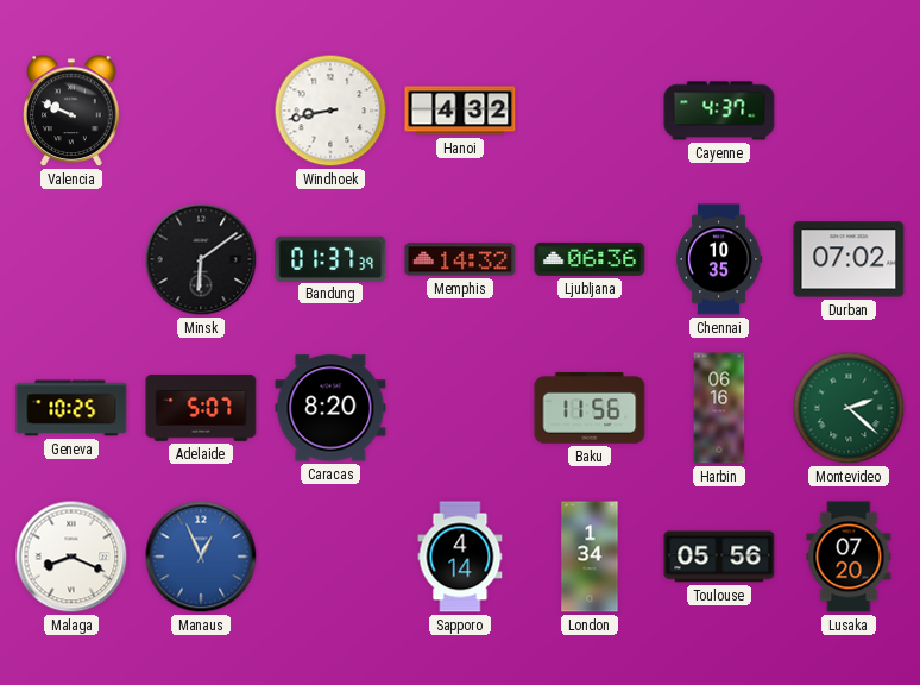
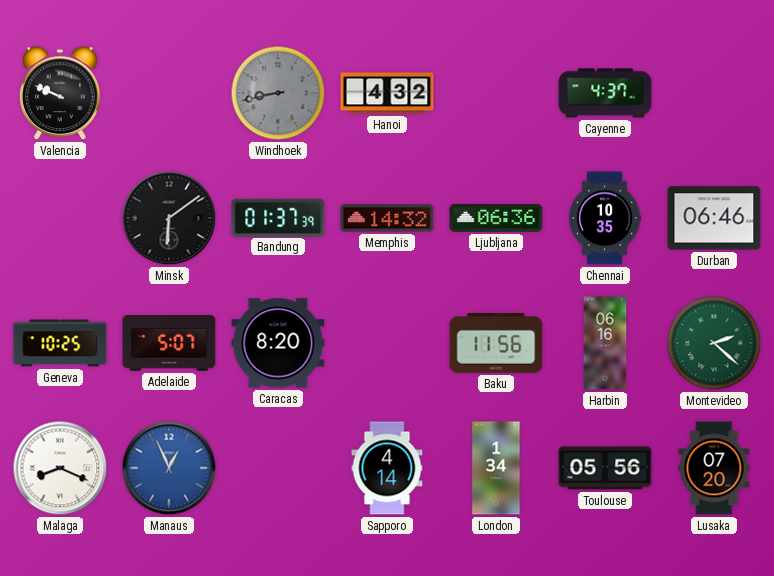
Windhoek dial: white -> grey (278, 93)
Durban: 07:02 -> 06:46 (714, 218)
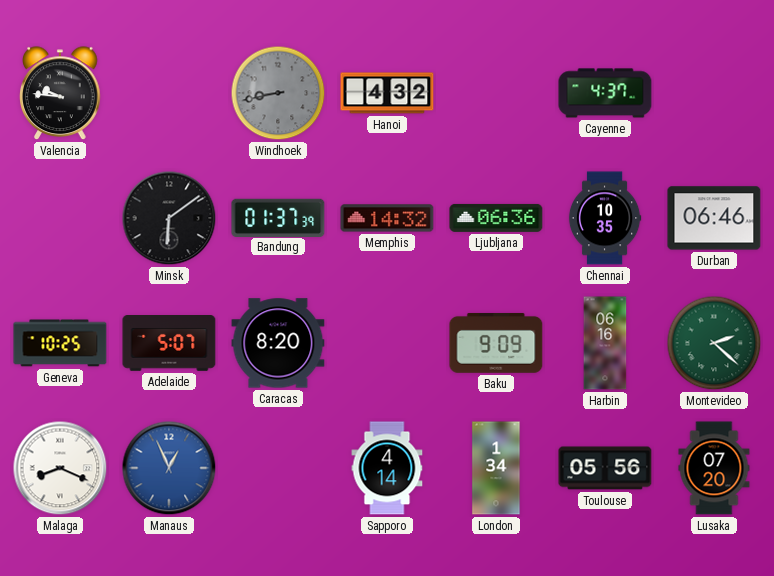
Valencia: 9:49 -> 9:46 (60, 93)
Baku: 11:56 -> 9:09 (496, 343)
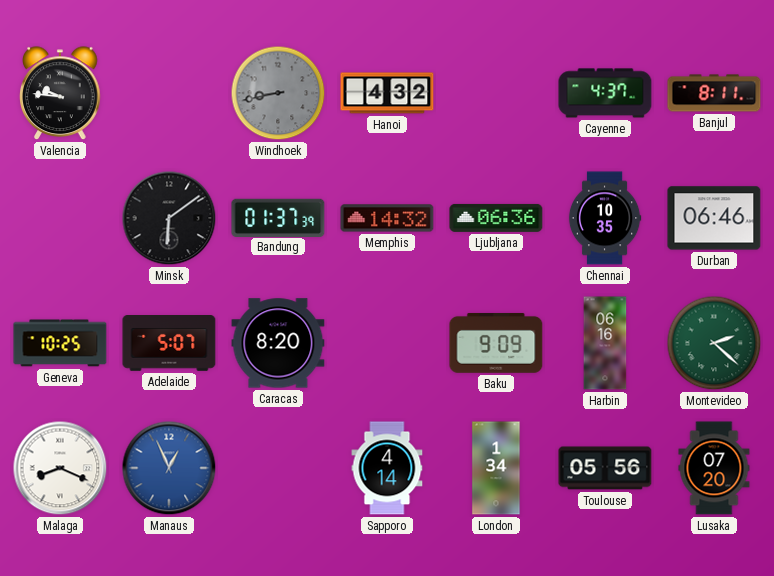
Banjul: none -> 8:11 (714, 93)
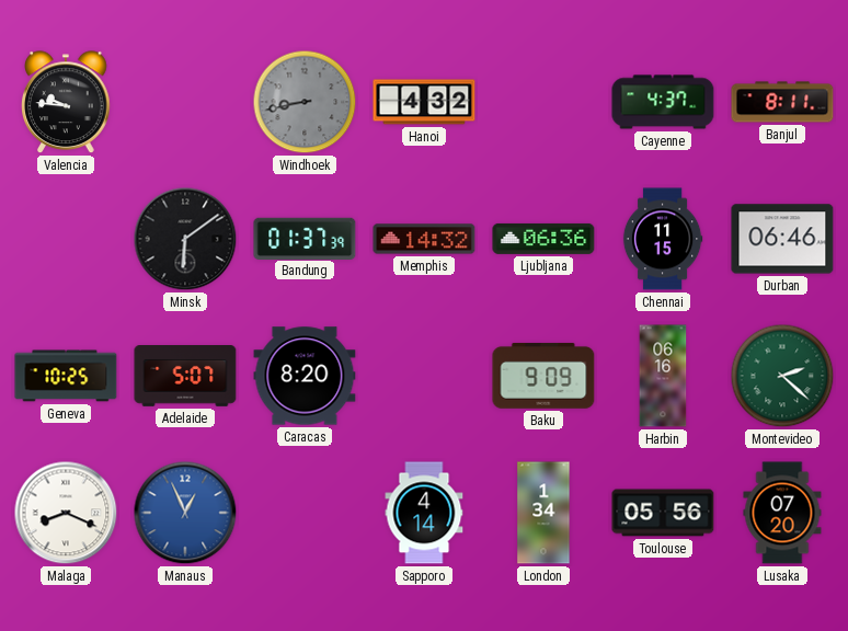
Chennai: 10:35 -> 11:15 (663, 239)
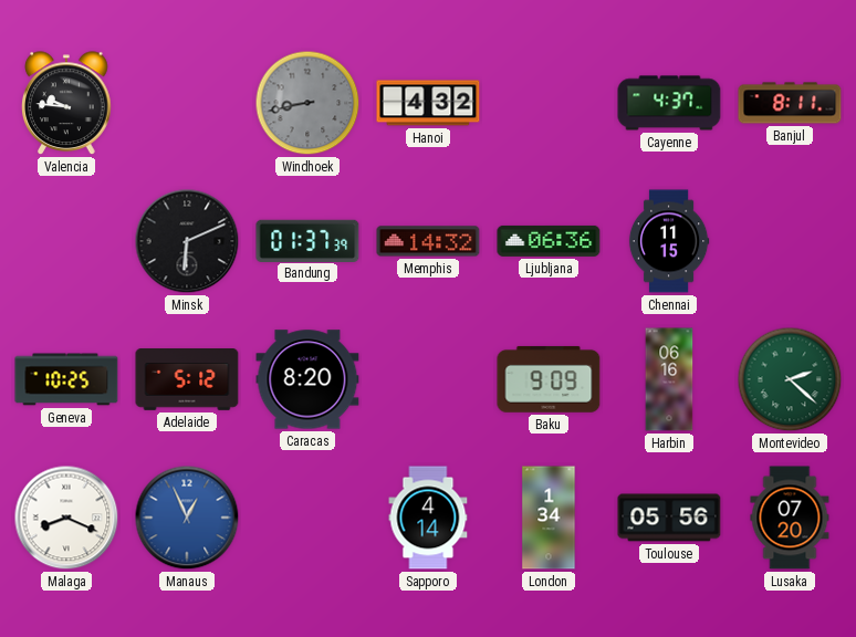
Minsk: 6:09 -> 6:11 (187, 241)
Durban: 06:46 -> none (782, 239)
Adelaide: 5:07 -> 5:12 (187, 380)
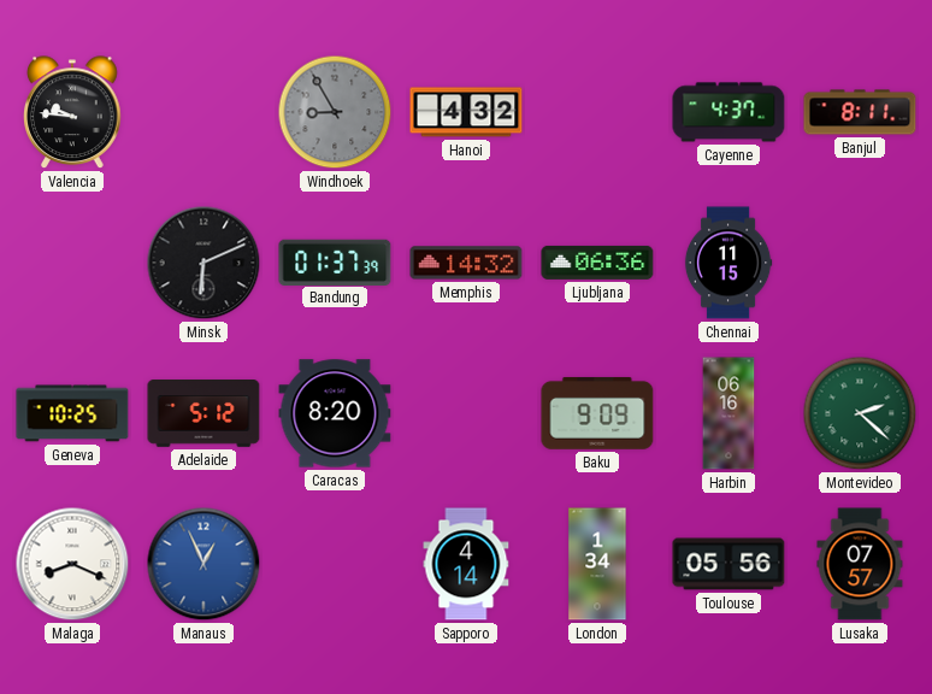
Windhoek: 8:43 -> 8:55 (335, 112)
Lusaka: 07:20 -> 07:57 (860, 564)
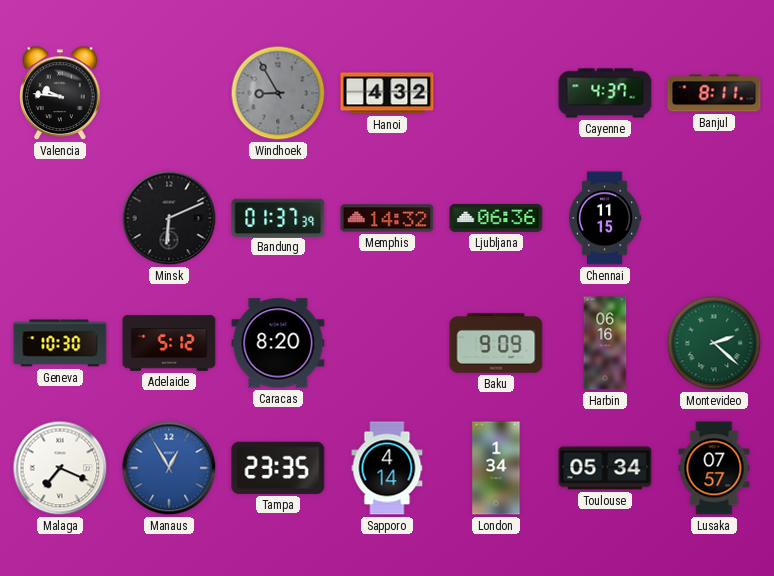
Geneva: 10:25 -> 10:30 (60, 343)
Malaga: 8:19 -> 7:19 (60, 468)
Manaus: 12:56 -> 12:55 (169, 468)
Tampa: none -> 23:35 (278, 468)
Toulouse: 05:56 -> 05:34 (605, 468)
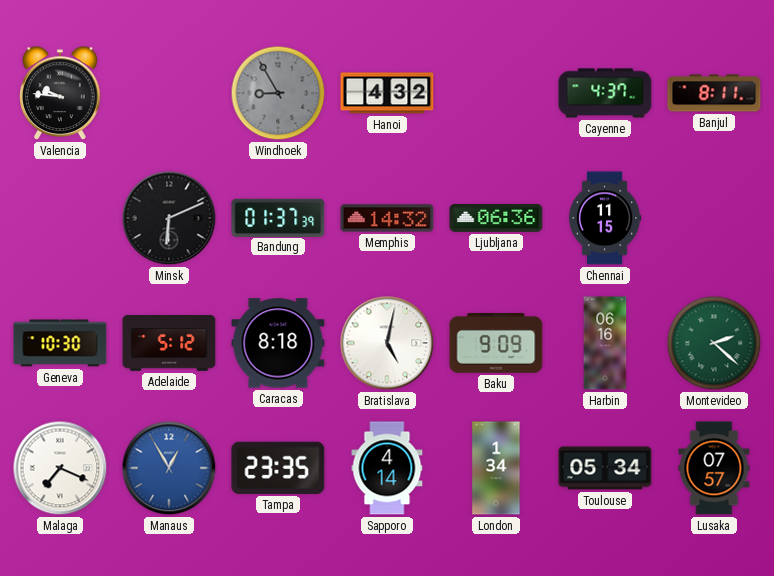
Caracas: 8:20 -> 8:18 (278, 343)
Bratislava: none -> 5:02 (387, 343)
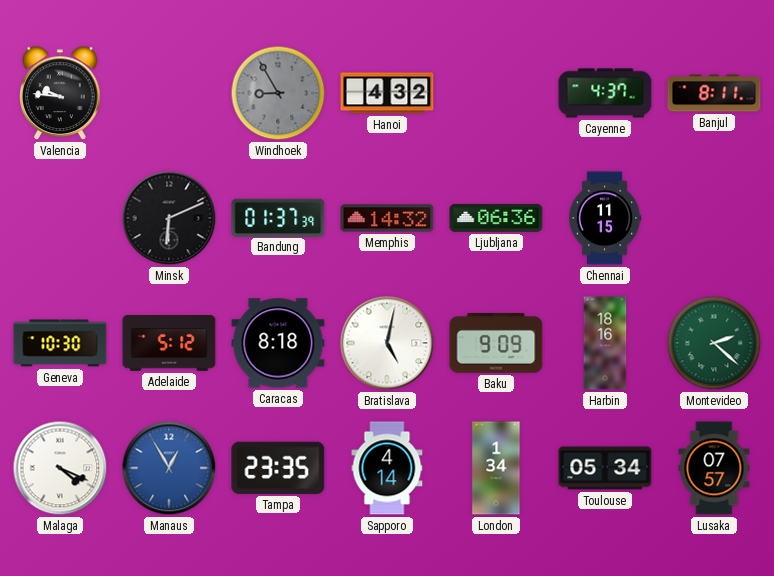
Harbin: 06:16 -> 18:16 (605, 343)
Malaga: 7:19 -> 4:19 (60, 468)
